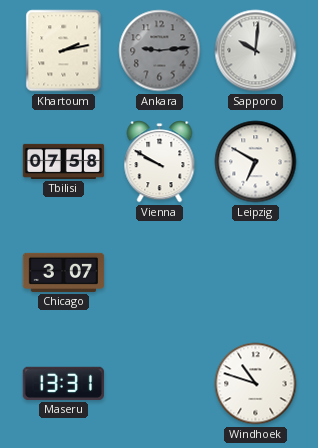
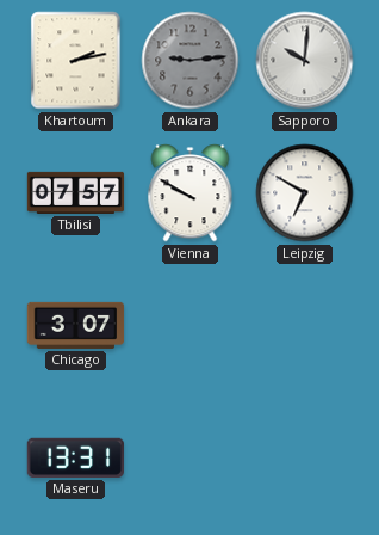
Tbilisi: 07:58 -> 07:57 (76, 192)
Windhoek: 10:48 -> none (256, 384)
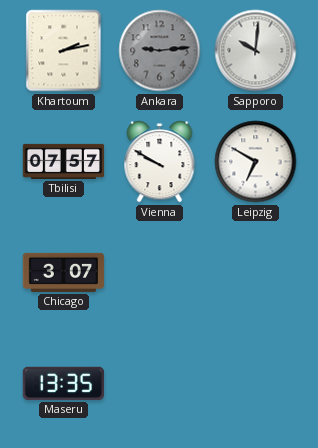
Maseru: 13:31 -> 13:35 (63, 383)
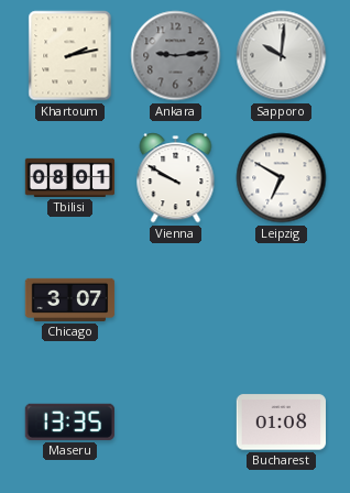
Tbilisi: 07:57 -> 08:01 (70, 177)
Bucharest: none -> 01:08 (281, 423)
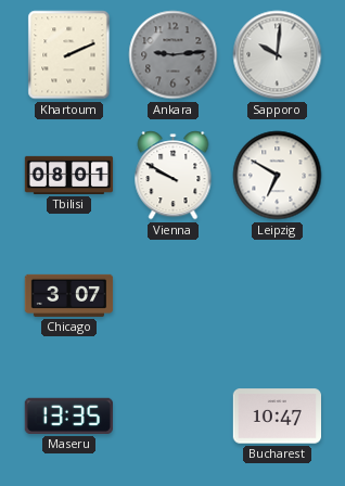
Khartoum: 2:13 -> 2:11 (69, 55)
Bucharest: 01:08 -> 10:47 (277, 417)
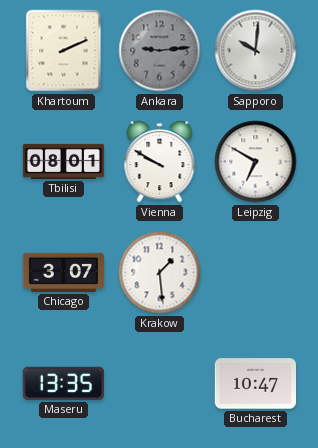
Krakow: none -> 1:29 (160, 273)
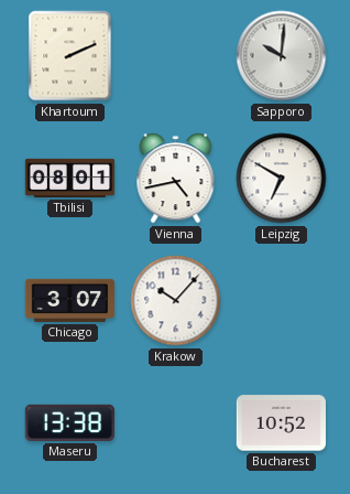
Ankara: 9:14 -> none (160, 51)
Vienna: 9:50 -> 4:43 (176, 179)
Krakow: 1:29 -> 10:07 (176, 301)
Maseru: 13:35 -> 13:38 (69, 422)
Bucharest: 10:47 -> 10:52 (281, 423)
